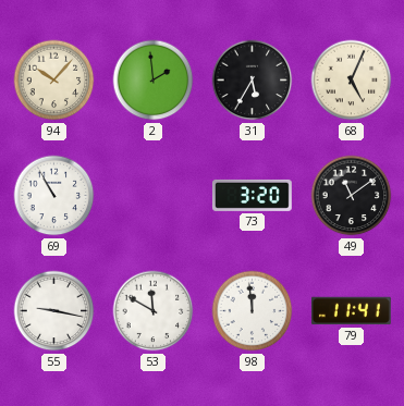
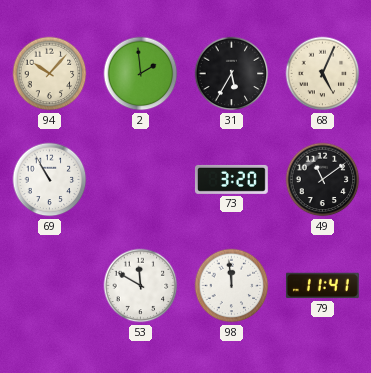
55: 9:17 -> none (54, 311)
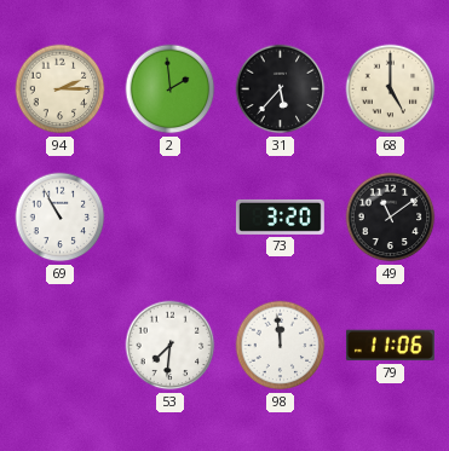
94: 10:07 -> 2:15 (61, 89)
31: 5:35 -> 5:37 (281, 89)
68: 5:04 -> 5:00 (391, 89)
53: 11:50 -> 7:31 (171, 346)
79: 11:41 -> 11:06 (390, 346)
